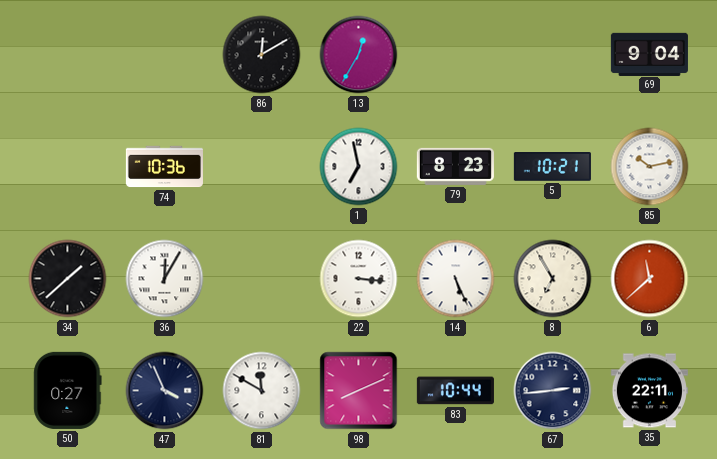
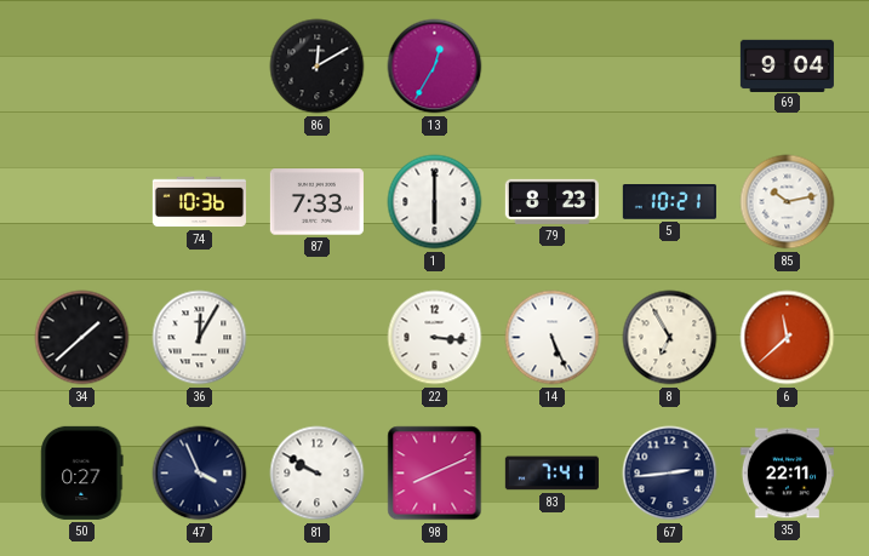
87: none -> 7:33 (316, 202)
1: 6:58 -> 6:00 (435, 202)
81: 11:50 -> 9:50 (318, 474)
83: 10:44 -> 7:41 (551, 474)
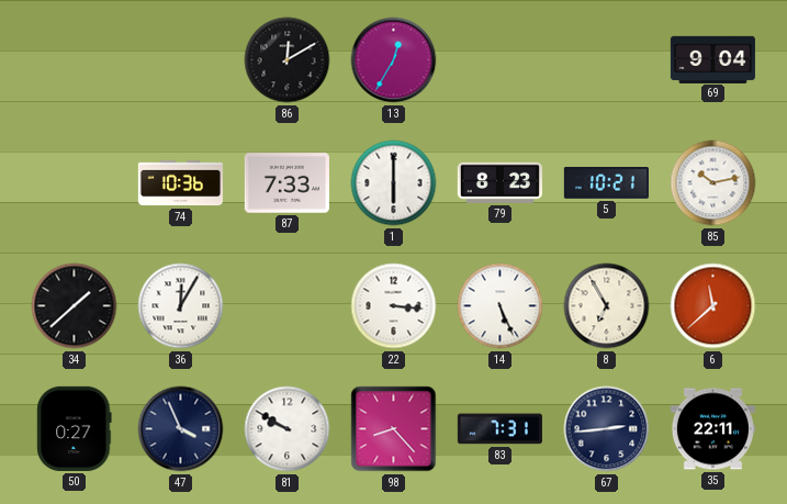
98: 8:11 -> 8:23 (394, 429)
83: 7:41 -> 7:31 (499, 429)
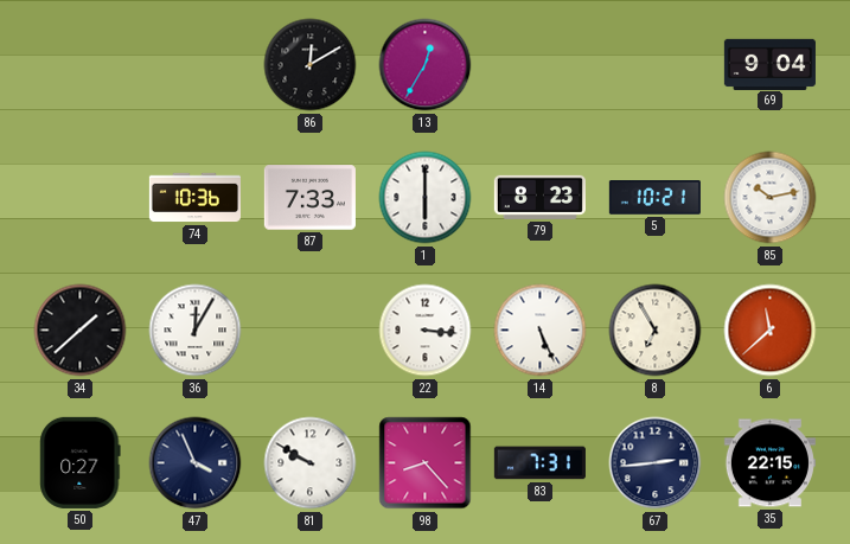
35: 22:11 -> 22:15 (769, 463)
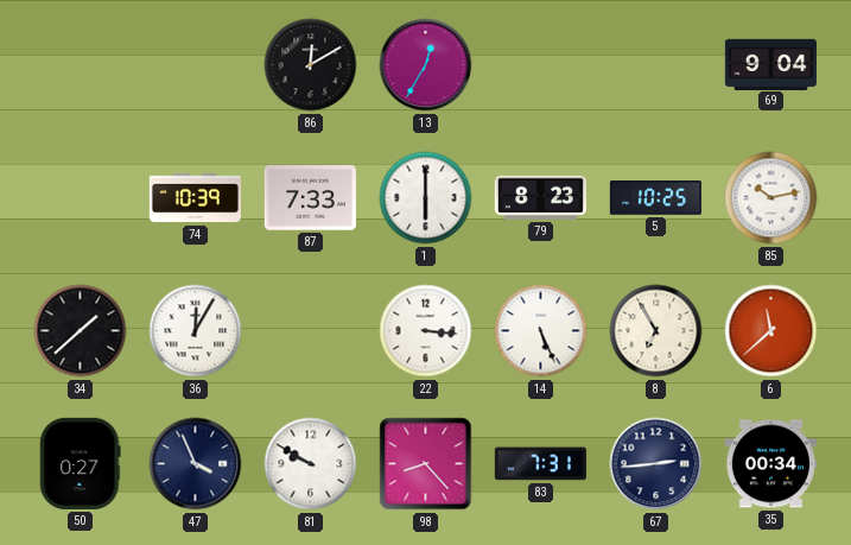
74: 10:36 -> 10:39 (195, 198)
5: 10:21 -> 10:25 (655, 198)
35: 22:15 -> 00:34 (770, 464)
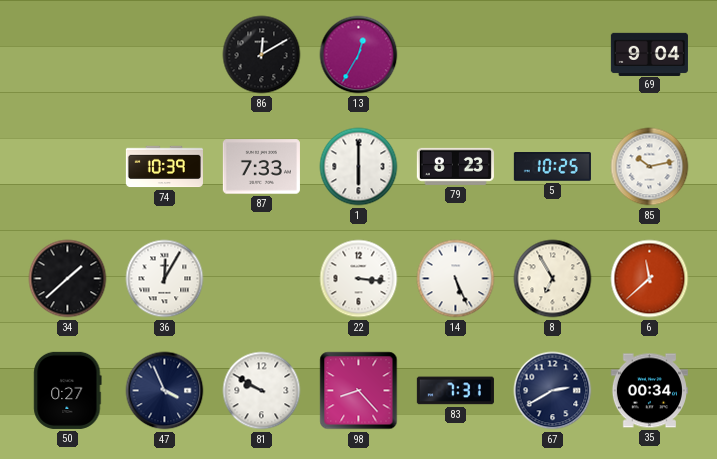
67: 2:44 -> 2:40 (553, 391)
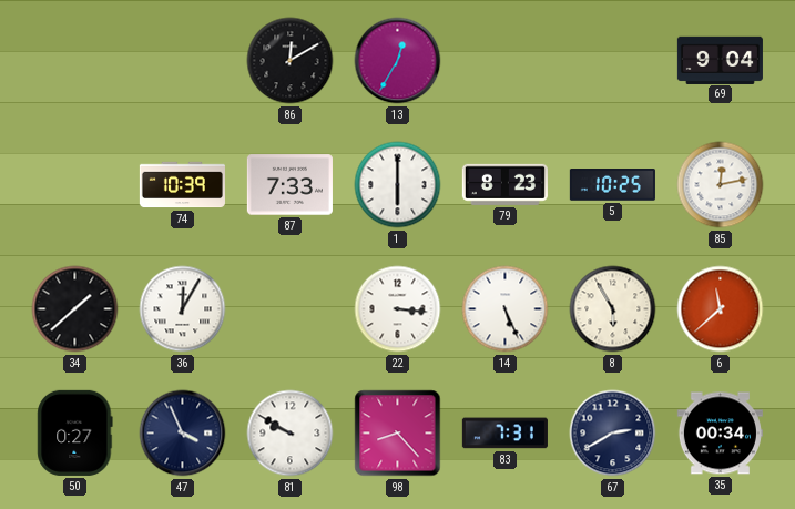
85: 10:13 -> 12:13 (721, 185)
8: 6:55 -> 5:55 (613, 309)
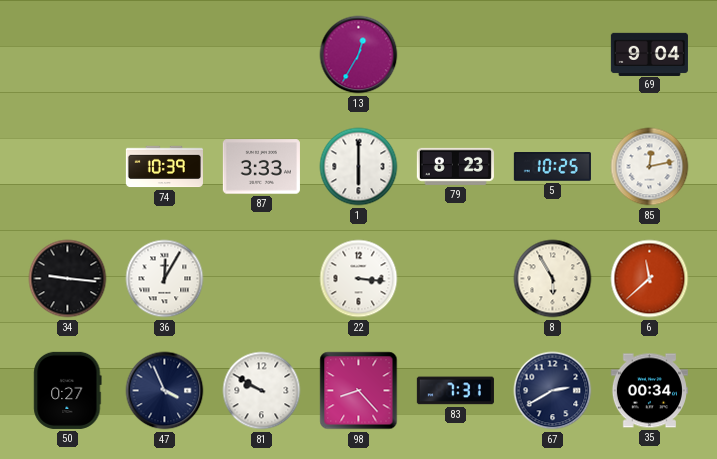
86: 12:10 -> none (291, 61)
87: 7:33 -> 3:33 (261, 167)
34: 1:38 -> 9:16 (68, 279)
14: 5:26 -> none (506, 309)
